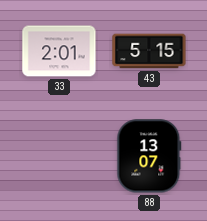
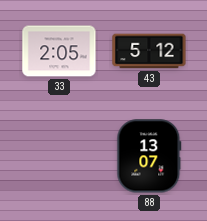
33: 2:01 -> 2:05 (59, 51)
43: 5:15 -> 5:12 (149, 51)
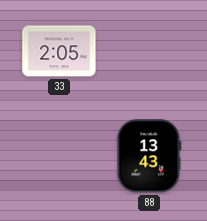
43: 5:12 -> none (149, 51)
88: 13:07 -> 13:43 (149, 156)
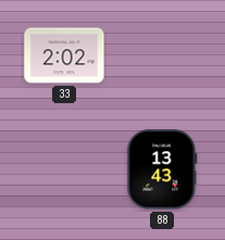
33: 2:05 -> 2:02 (64, 55)
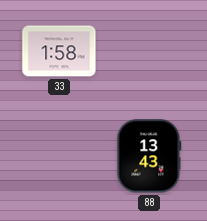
33: 2:02 -> 1:58 (59, 51)
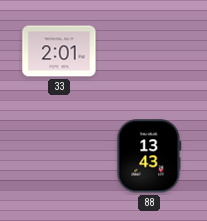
33: 1:58 -> 2:01 (59, 51)
